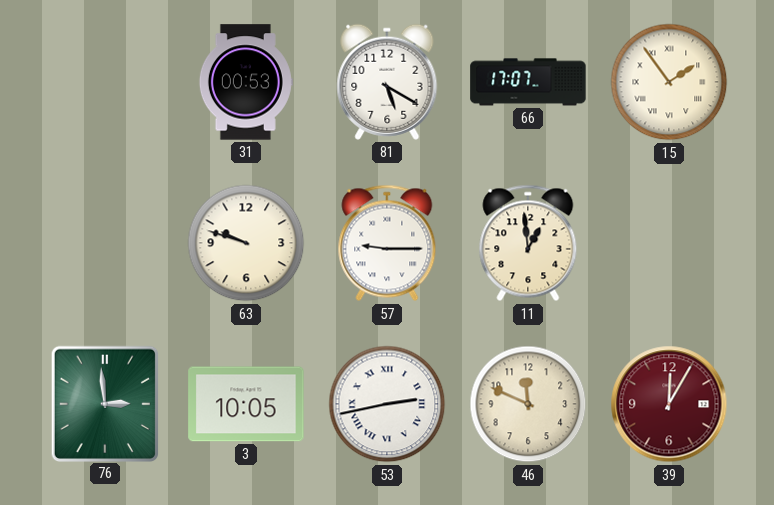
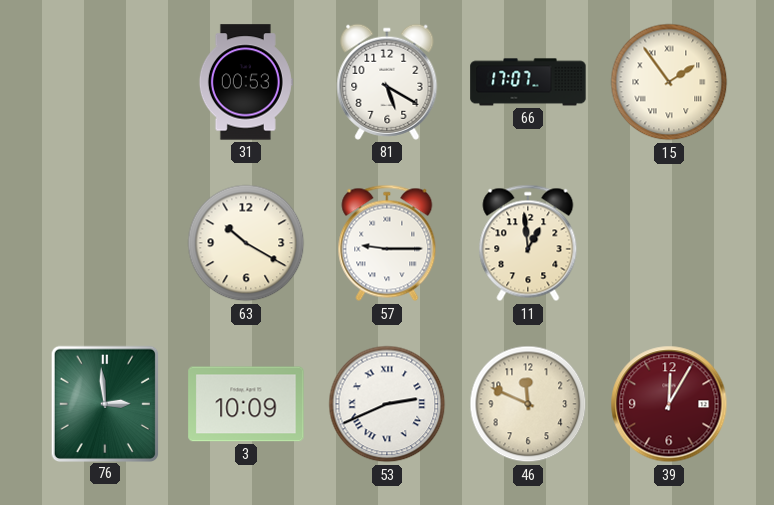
63: 9:48 -> 10:20 (246, 243)
3: 10:05 -> 10:09 (246, 404)
53: 2:43 -> 2:41 (387, 404)
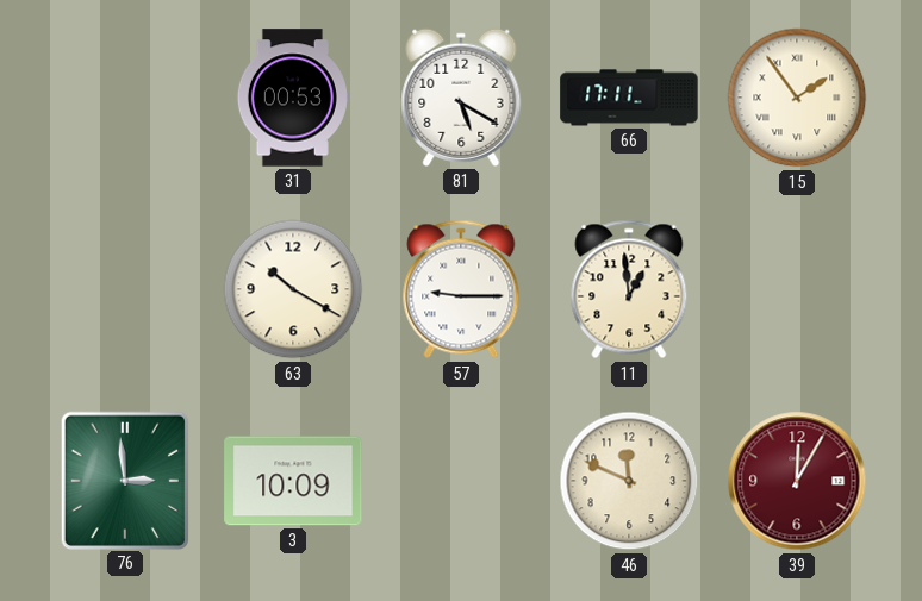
66: 17:07 -> 17:11 (629, 98)
53: 2:41 -> none (387, 404)
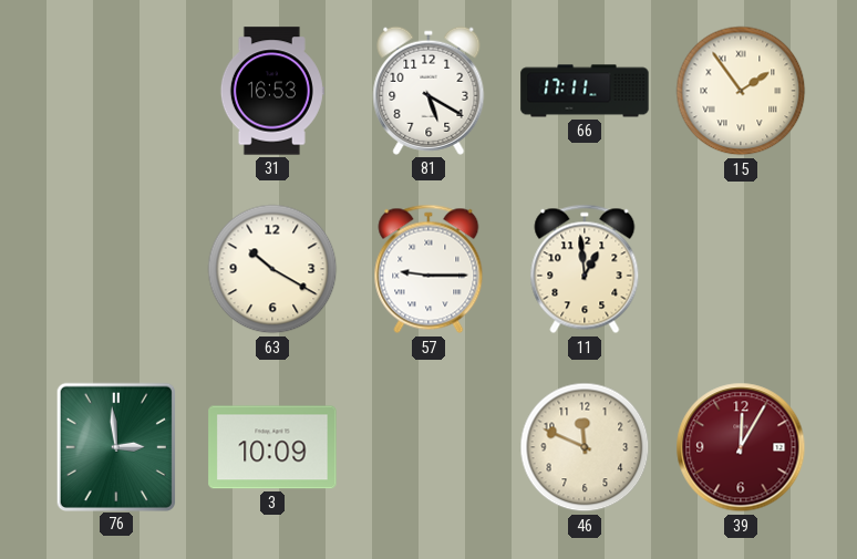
31: 00:53 -> 16:53 (272, 91)
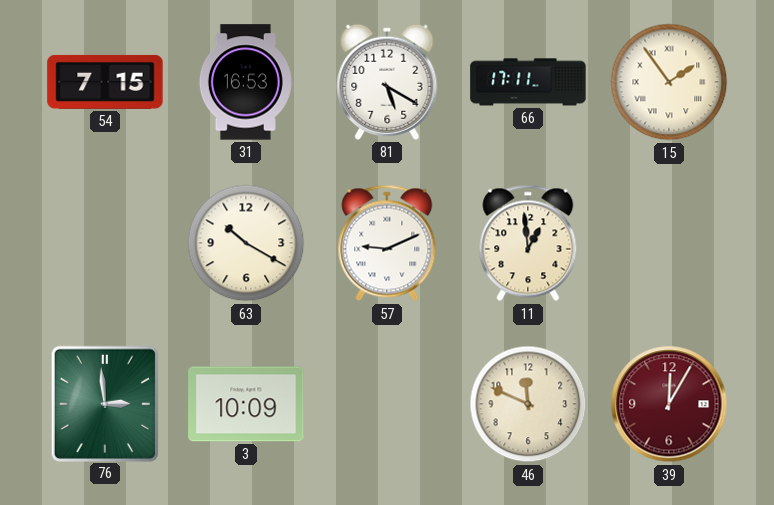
54: none -> 7:15 (105, 82)
57: 9:15 -> 9:11 (387, 243)
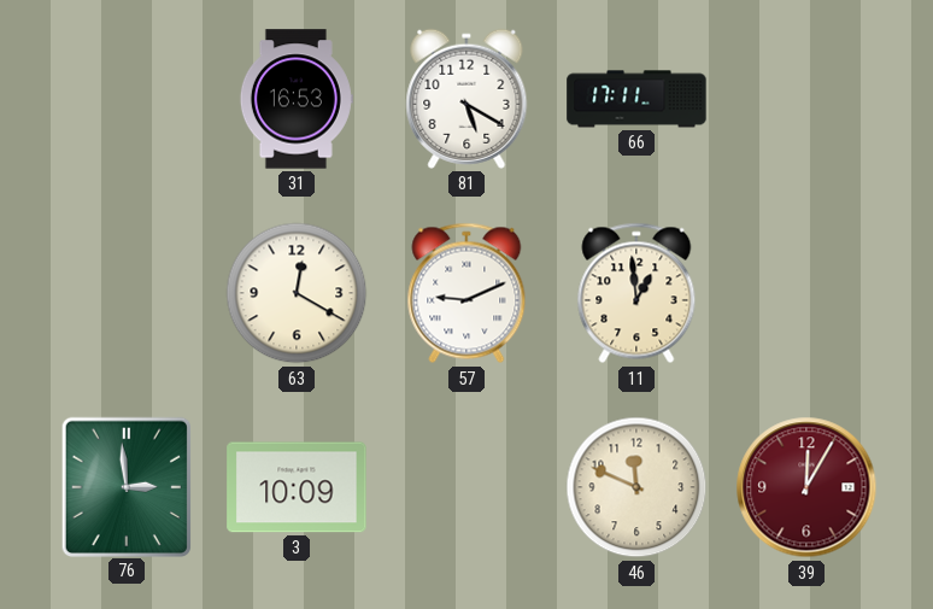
54: 7:15 -> none (105, 82)
15: 1:54 -> none (669, 82)
63: 10:20 -> 12:20 (297, 293)
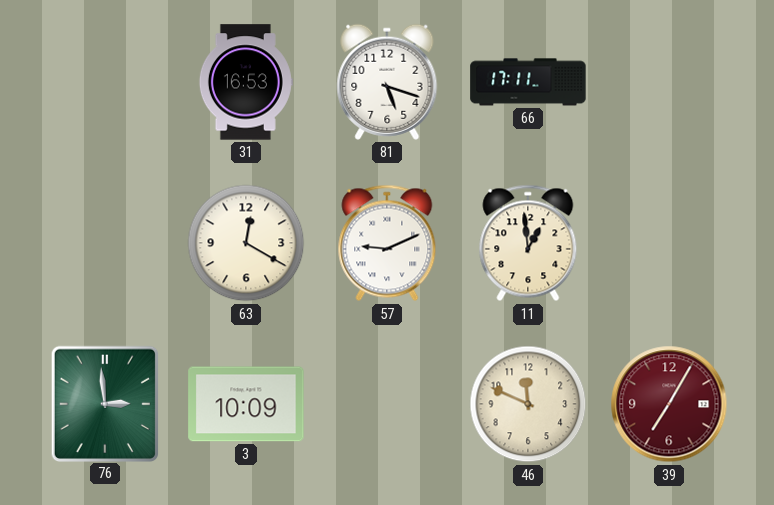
81: 5:20 -> 5:18 (387, 82)
39: 12:05 -> 7:05 (669, 404)
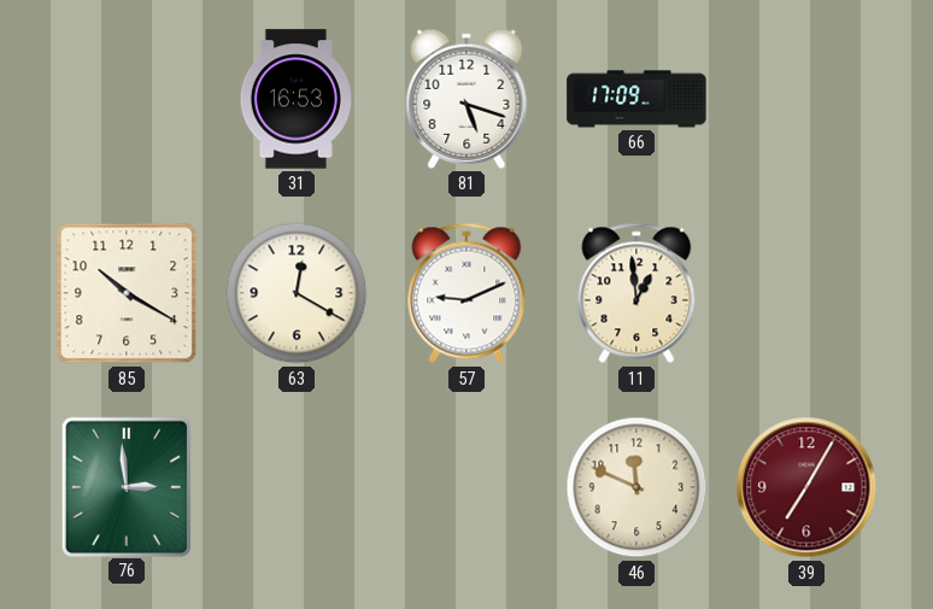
66: 17:11 -> 17:09 (636, 99)
85: none -> 10:20 (127, 293)
3: 10:09 -> none (246, 404)
